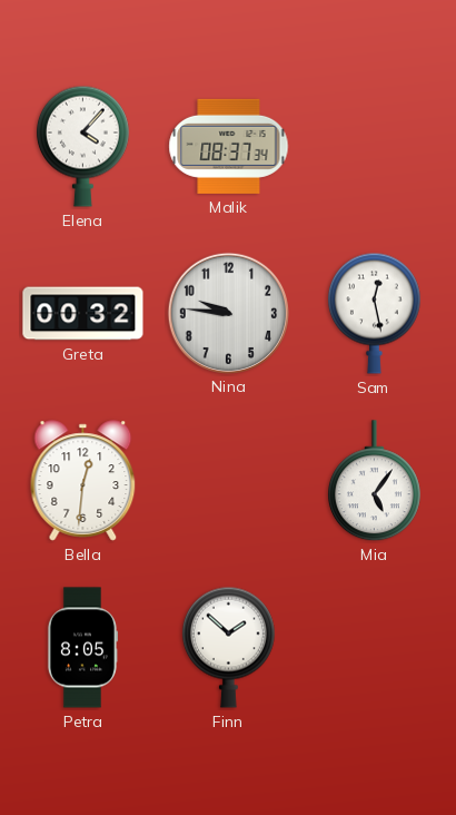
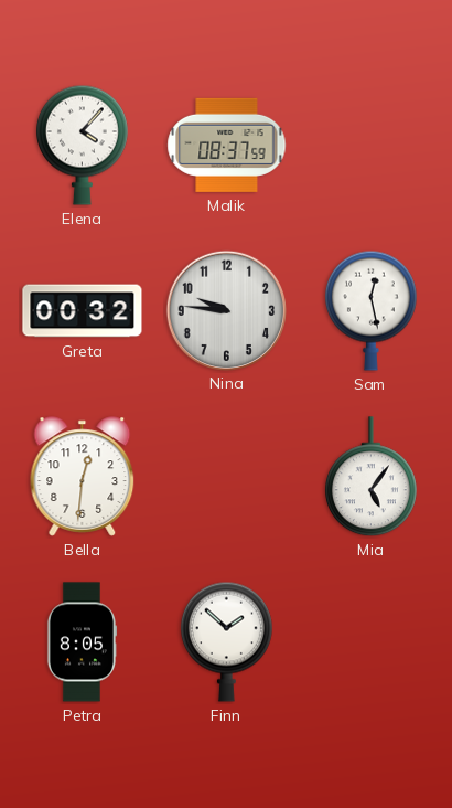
Malik: 08:37:34 -> 08:37:59 (227, 145)
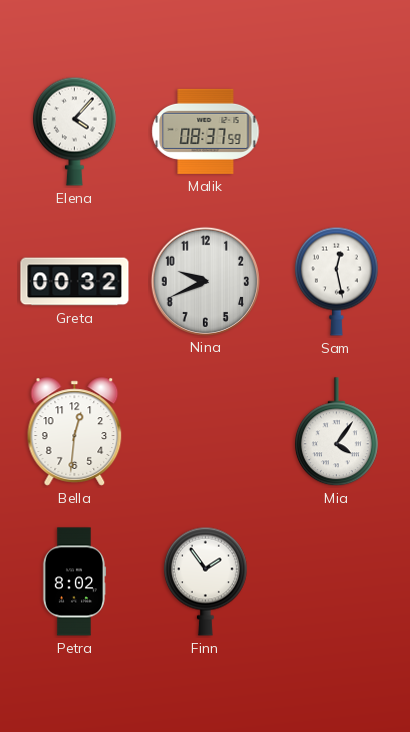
Nina: 9:46 -> 9:41 (205, 281)
Mia: 5:06 -> 4:06 (336, 432)
Petra: 8:05 -> 8:02 (74, 582)
Finn: 1:52 -> 1:54 (205, 581)
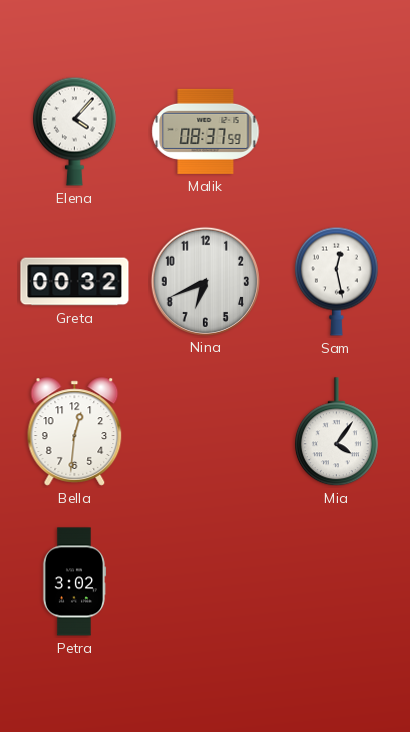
Nina: 9:41 -> 6:41 (205, 281)
Petra: 8:02 -> 3:02 (74, 582)
Finn: 1:54 -> none (205, 581)
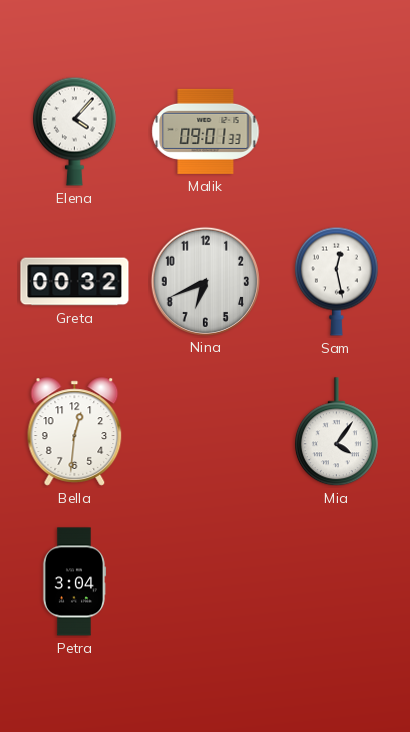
Malik: 08:37 -> 09:01 (206, 131)
Petra: 3:02 -> 3:04 (74, 582)
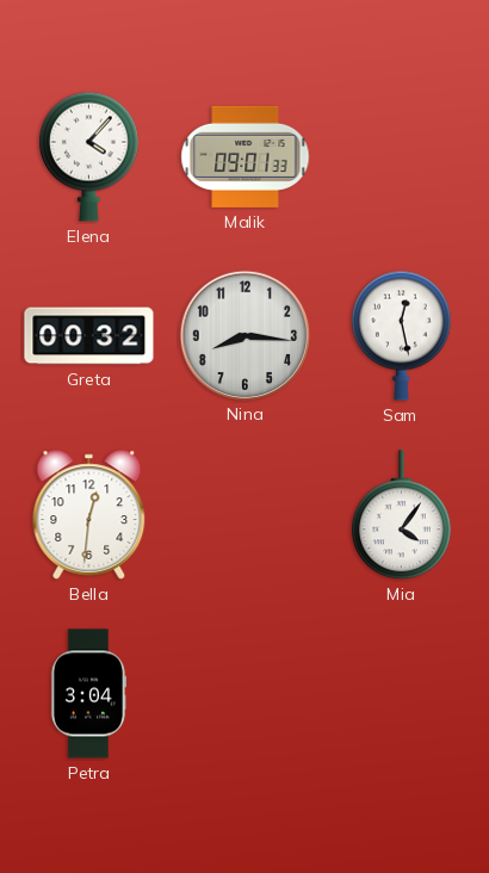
Nina: 6:41 -> 8:16 (244, 335)
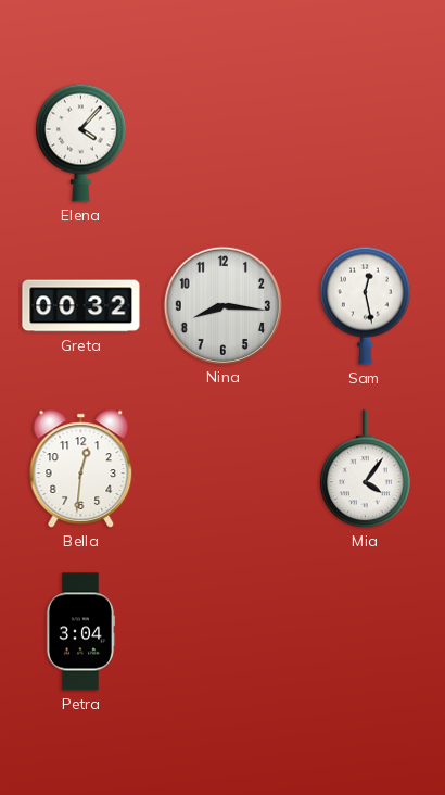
Malik: 09:01 -> none (246, 156)
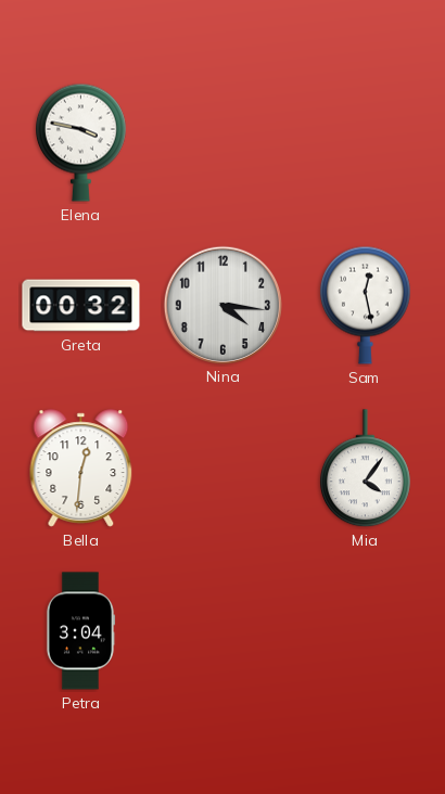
Elena: 4:07 -> 3:47 (80, 142)
Nina: 8:16 -> 4:16 (223, 305)
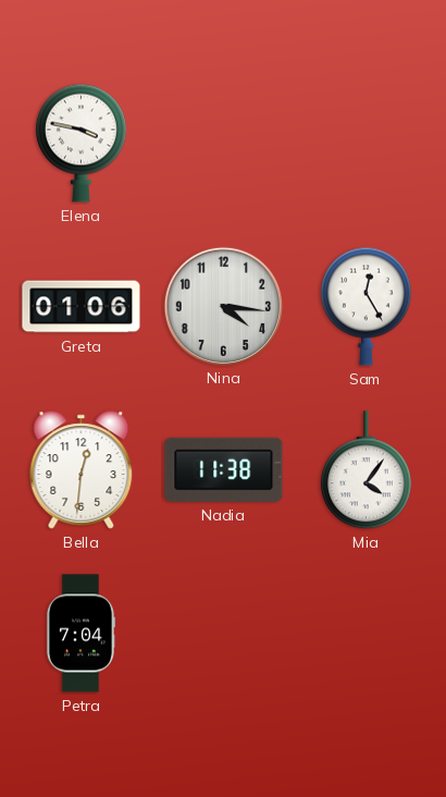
Greta: 00:32 -> 01:06 (82, 307)
Sam: 12:28 -> 12:25 (366, 306)
Nadia: none -> 11:38 (224, 469)
Petra: 3:04 -> 7:04 (80, 634)
